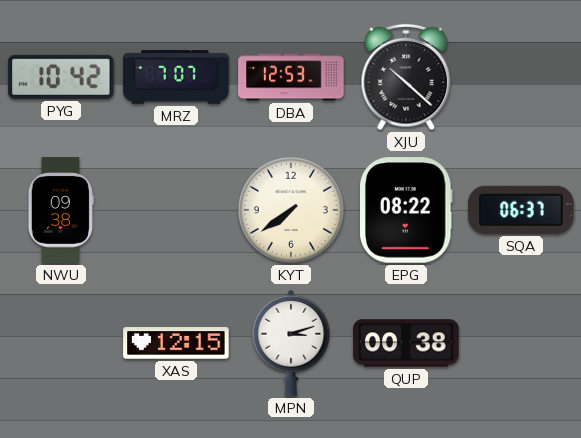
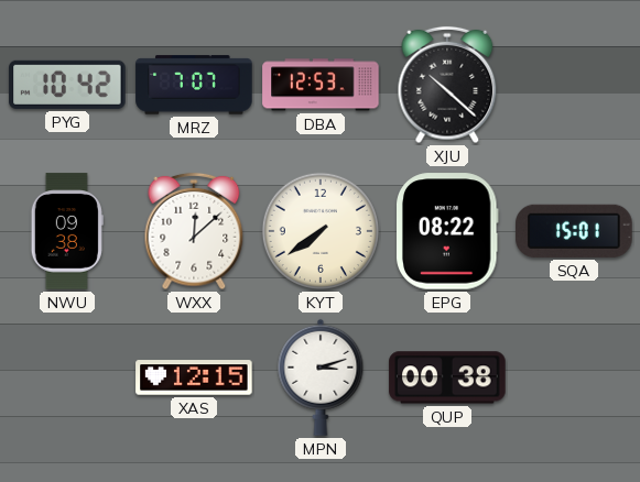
WXX: none -> 12:08 (194, 231)
SQA: 06:37 -> 15:01 (574, 231)
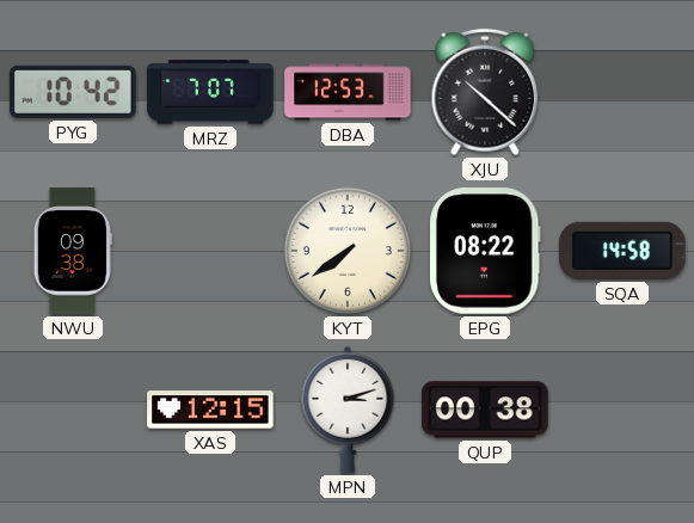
WXX: 12:08 -> none (194, 231)
SQA: 15:01 -> 14:58 (622, 251)
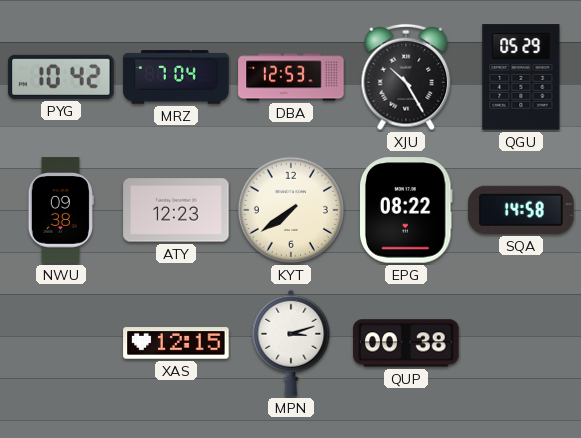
MRZ: 7:07 -> 7:04 (176, 77)
XJU: 10:22 -> 10:25 (406, 77)
QGU: none -> 05:29 (521, 77)
ATY: none -> 12:23 (176, 210)
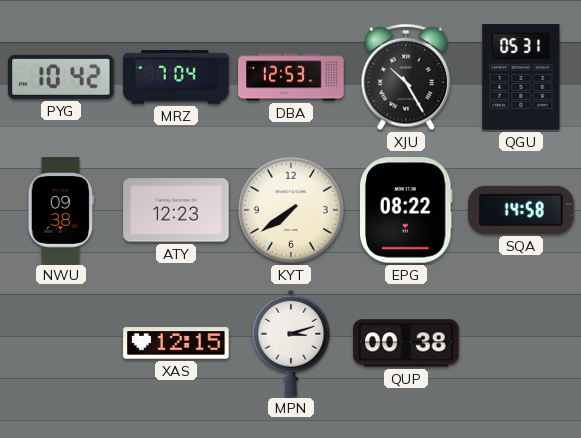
QGU: 05:29 -> 05:31 (521, 77)
